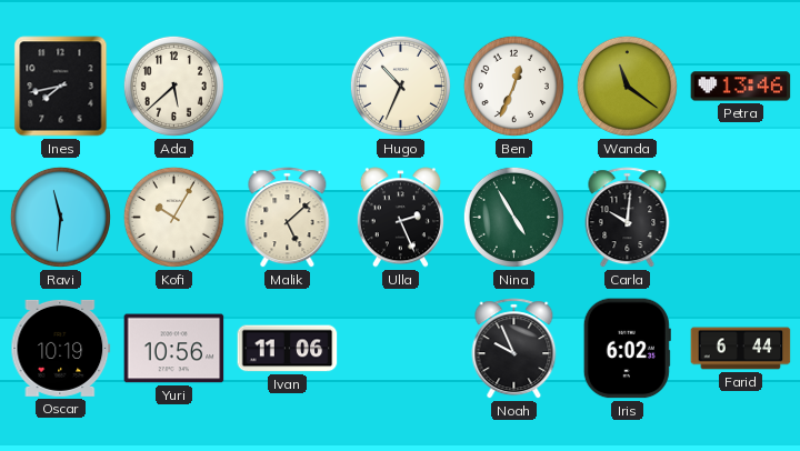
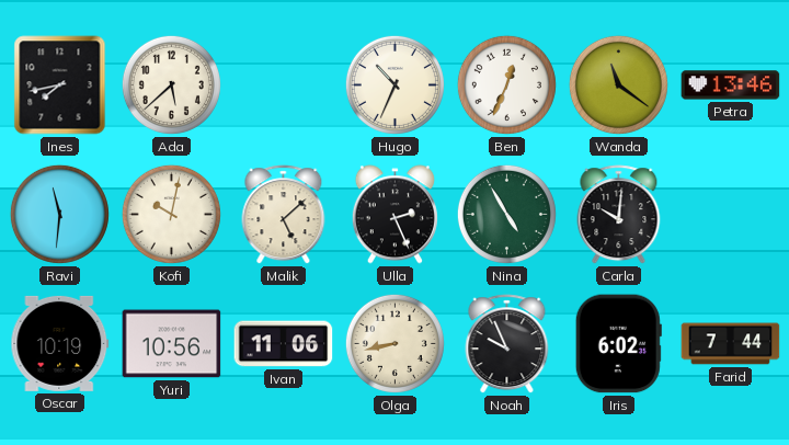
Kofi: 10:05 -> 10:02 (171, 214)
Olga: none -> 8:43 (395, 343)
Farid: 6:44 -> 7:44 (731, 344)
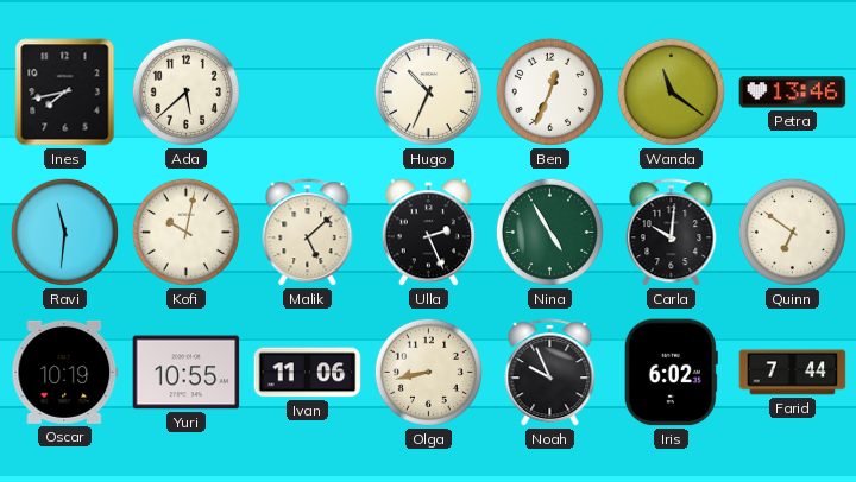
Quinn: none -> 6:51 (792, 232)
Yuri: 10:56 -> 10:55 (187, 373)
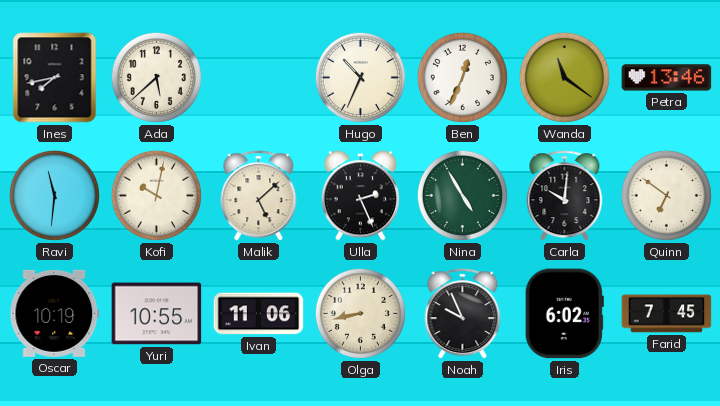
Farid: 7:44 -> 7:45 (667, 314)
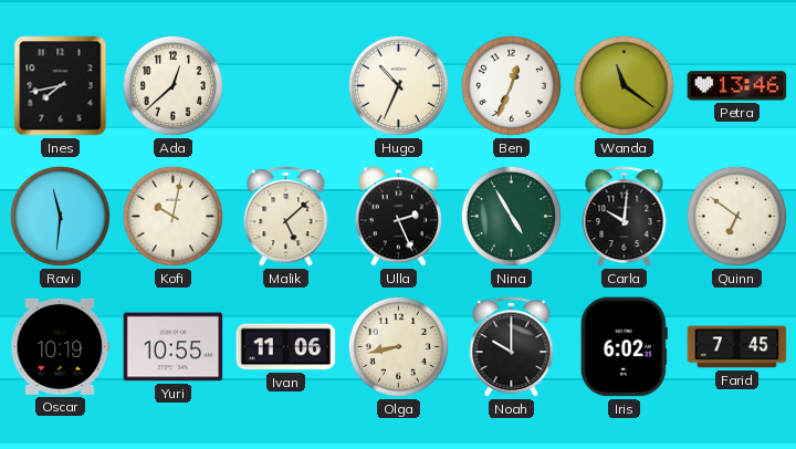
Ada: 5:38 -> 12:38 (172, 85)
Noah: 9:56 -> 10:00 (512, 347)
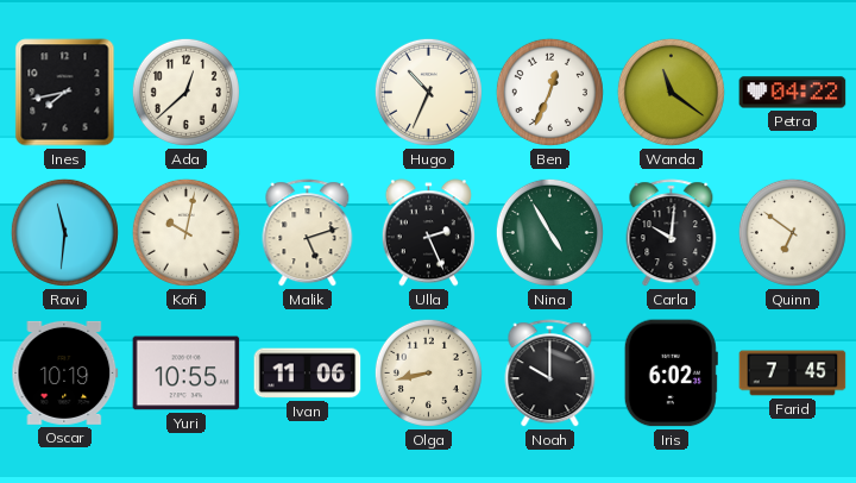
Petra: 13:46 -> 04:22 (793, 93)
Malik: 5:08 -> 5:12 (308, 233)
